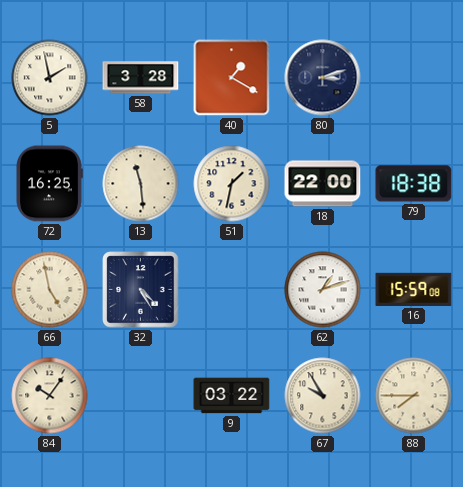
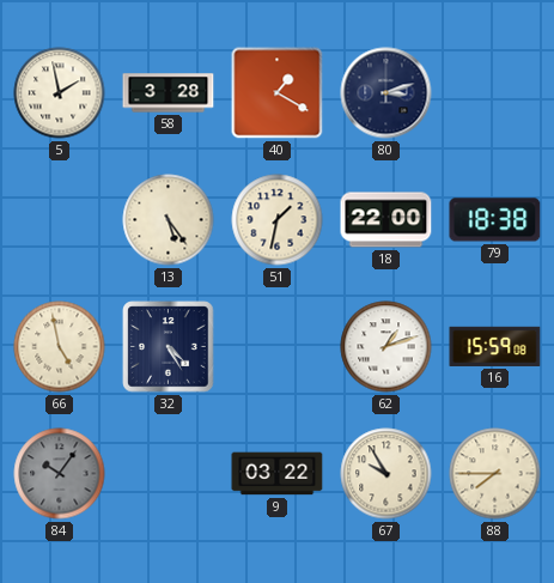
72: 16:25 -> none (49, 184)
13: 11:29 -> 5:24 (169, 220)
84 dial: cream -> grey (60, 474)
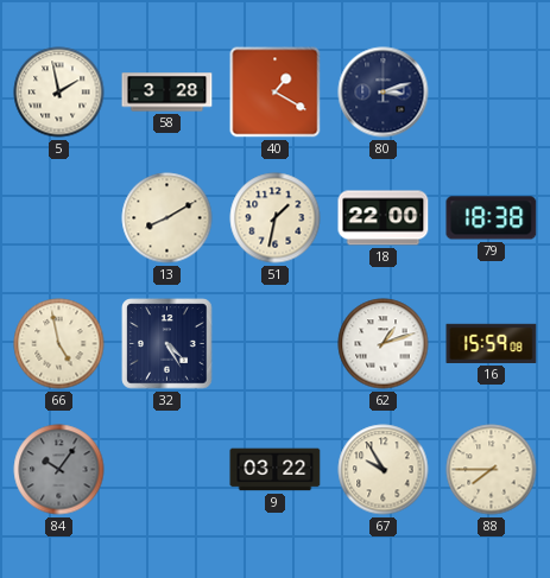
13: 5:24 -> 8:10 (167, 218)
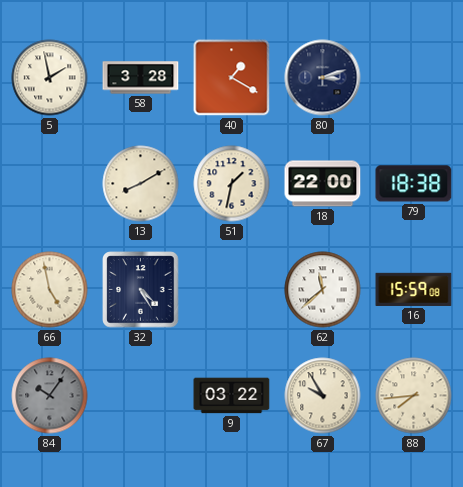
62: 1:12 -> 11:38 (323, 290)
88: 7:45 -> 7:44 (414, 396)
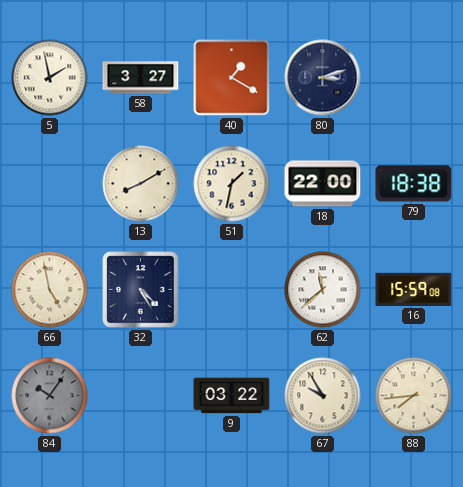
58: 3:28 -> 3:27 (141, 78)
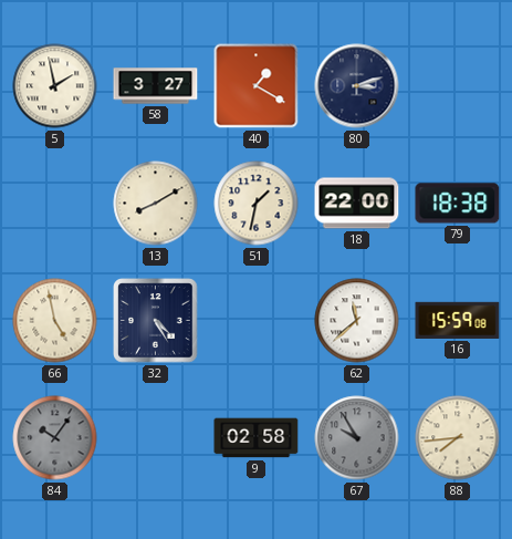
9: 03:22 -> 02:58 (257, 438)
67 dial: cream -> grey (357, 438)
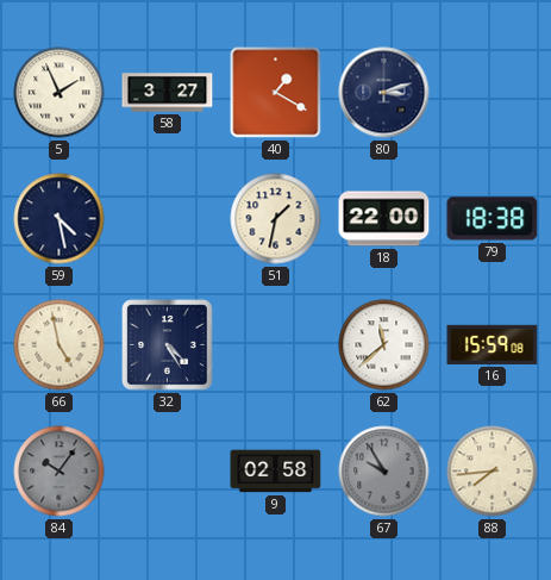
5: 1:58 -> 1:56 (60, 93)
59: none -> 4:28 (60, 219)
13: 8:10 -> none (156, 204)
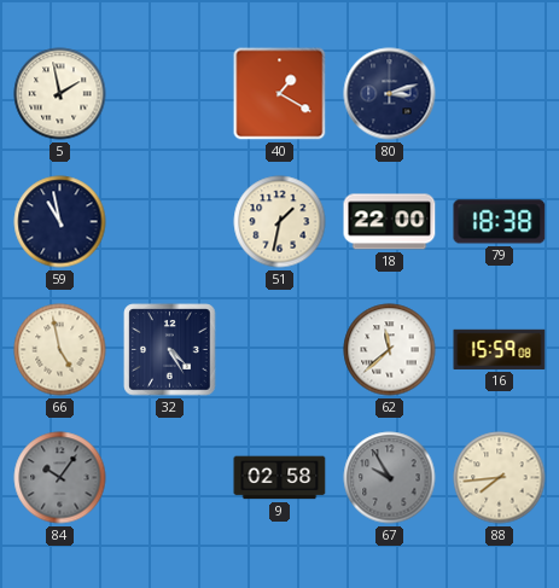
5: 1:56 -> 1:58 (60, 94)
58: 3:27 -> none (168, 93)
59: 4:28 -> 10:58 (60, 222)
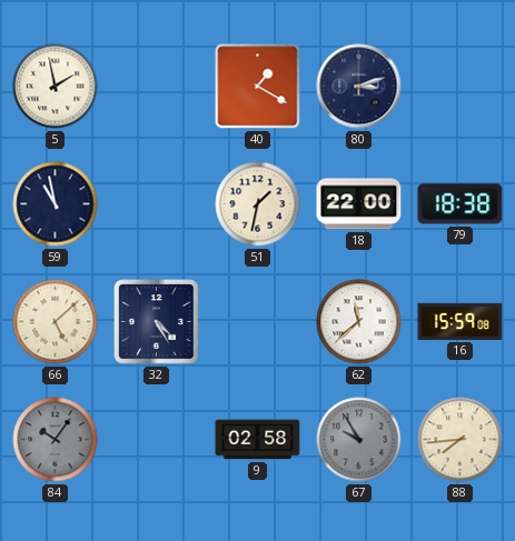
66: 4:58 -> 5:08 (56, 322)
